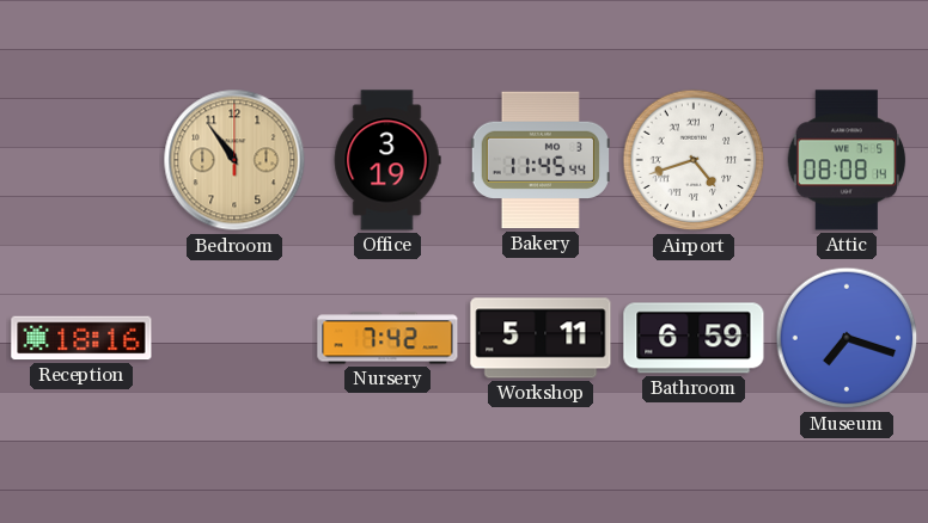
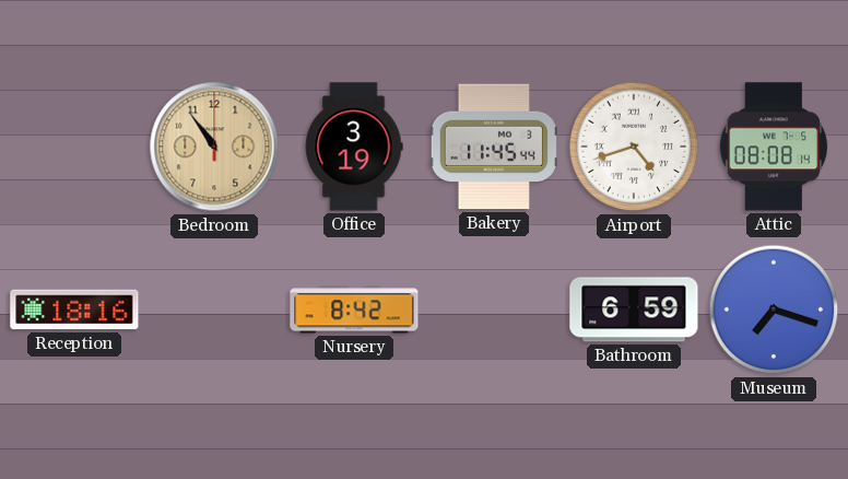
Nursery: 7:42 -> 8:42 (354, 309)
Workshop: 5:11 -> none (541, 338)
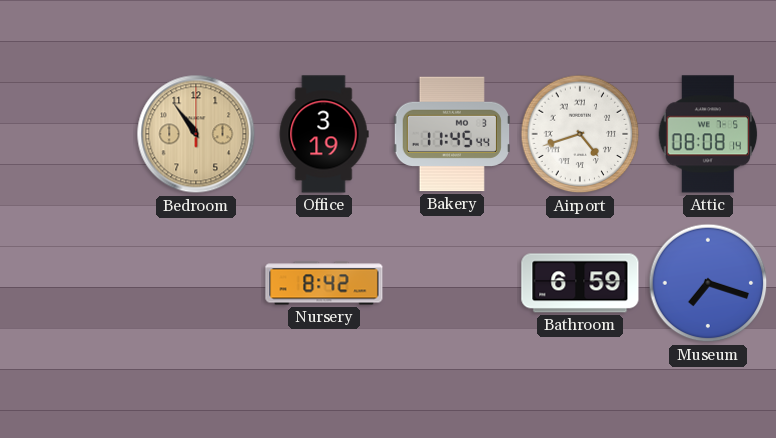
Reception: 18:16 -> none (74, 309)
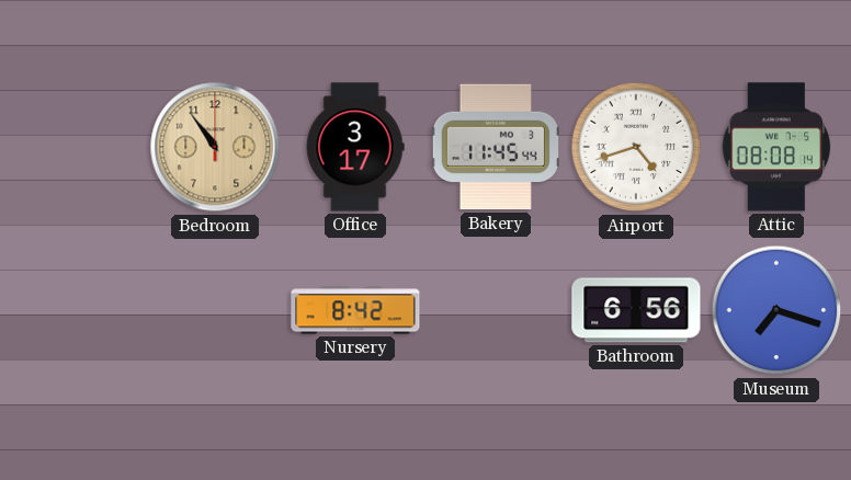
Office: 3:19 -> 3:17 (355, 147)
Bathroom: 6:59 -> 6:56 (636, 310)
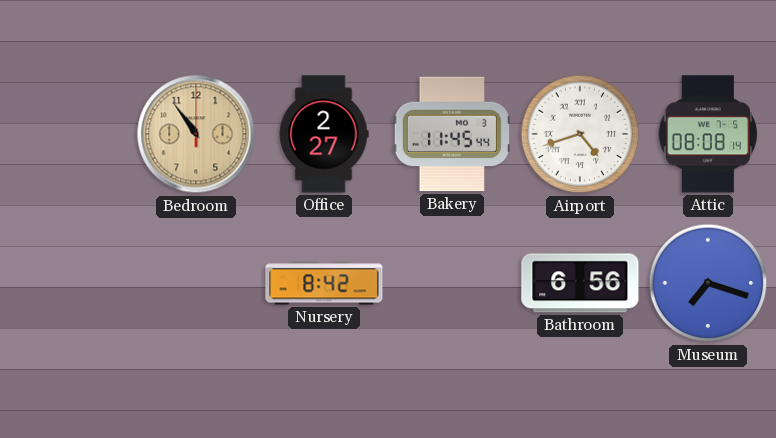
Office: 3:17 -> 2:27 (324, 134)
